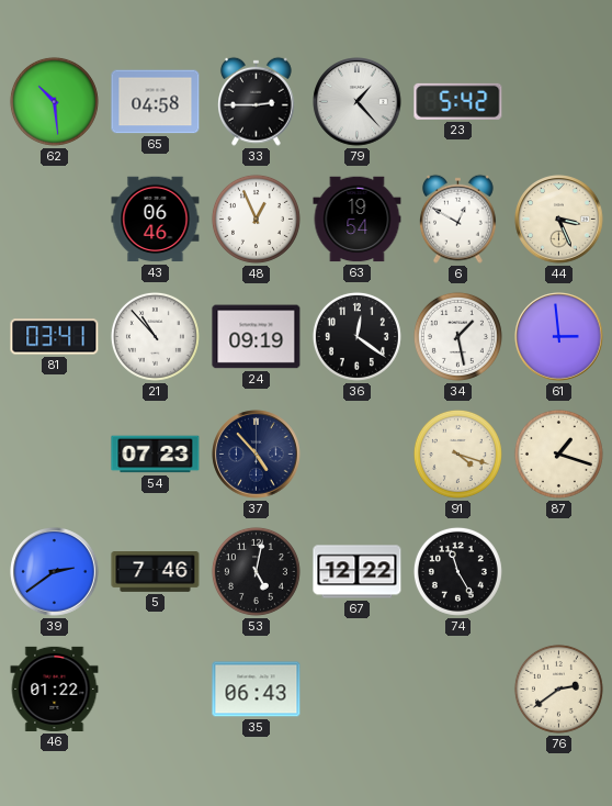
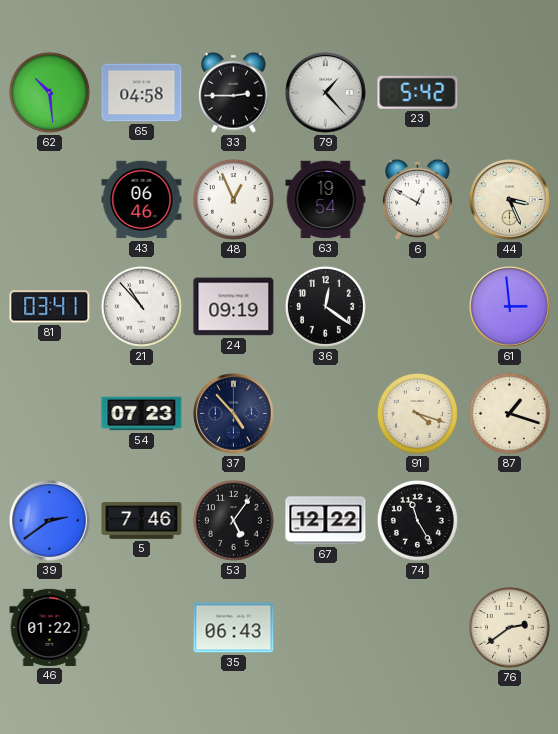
34: 1:28 -> none (457, 336)
53: 5:02 -> 5:06 (233, 520)
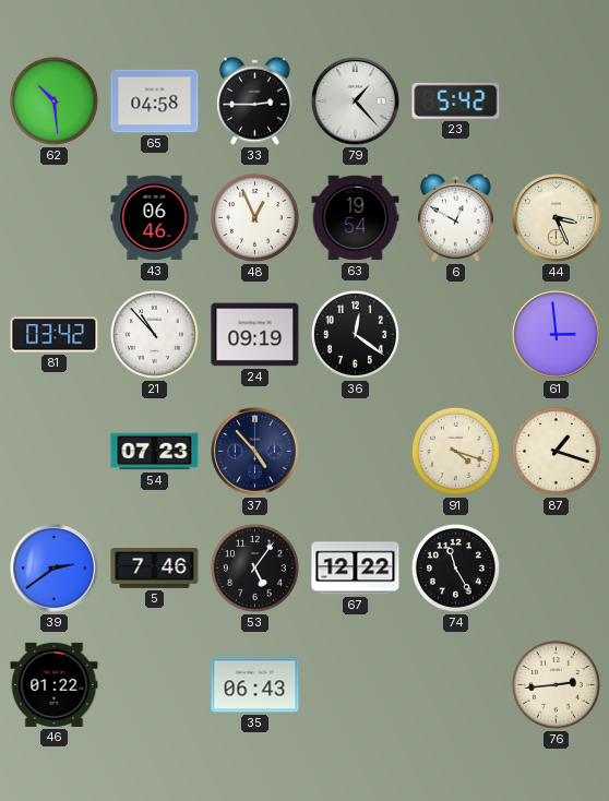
81: 03:41 -> 03:42 (55, 335)
76: 2:39 -> 2:44 (556, 684)
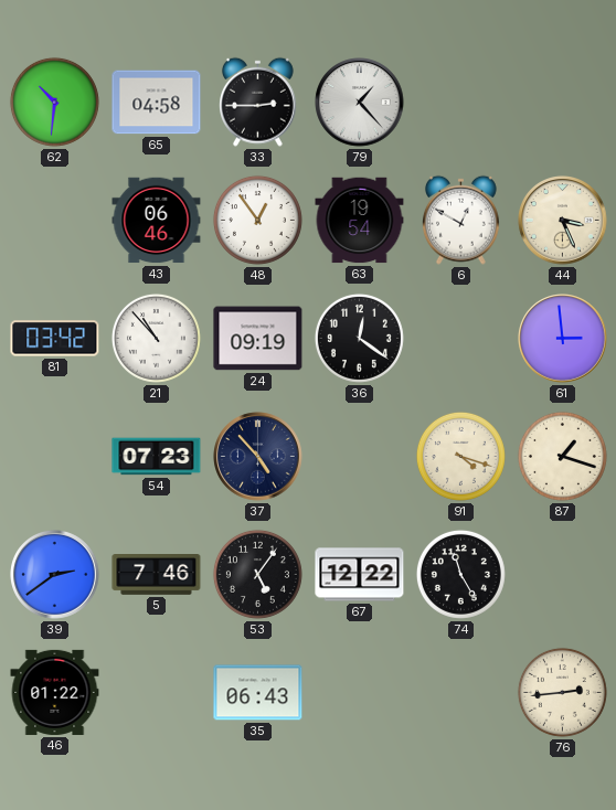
62: 10:29 -> 10:31 (54, 102)
23: 5:42 -> none (456, 100)
48: 12:56 -> 12:54 (257, 220)
